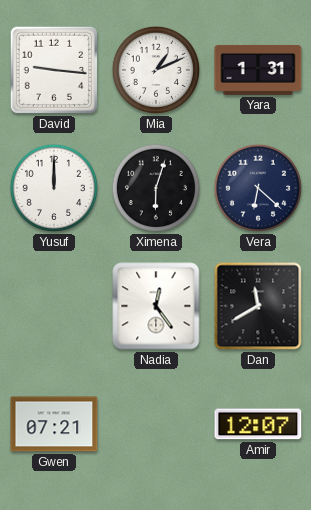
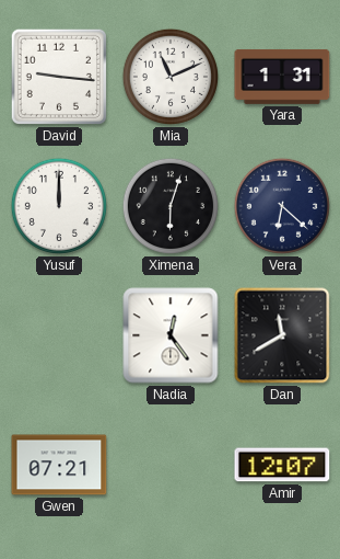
Mia: 1:11 -> 11:11 (171, 77)
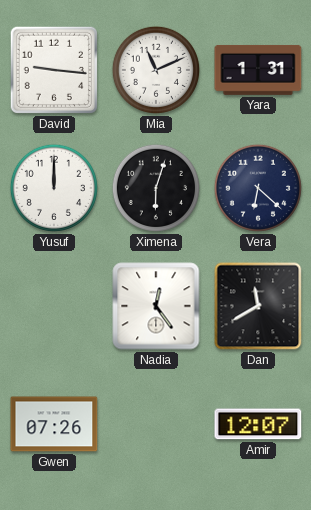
Gwen: 07:21 -> 07:26 (54, 424)
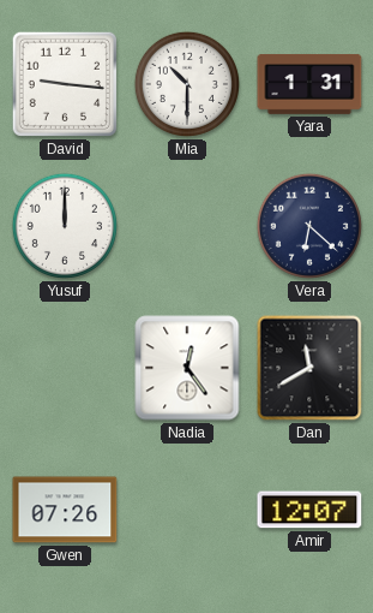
Mia: 11:11 -> 10:30 (187, 84)
Ximena: 6:03 -> none (156, 188)
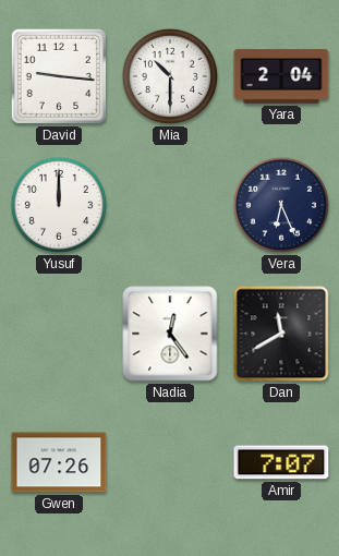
Yara: 1:31 -> 2:04 (281, 76)
Vera: 6:22 -> 6:26 (281, 205)
Amir: 12:07 -> 7:07 (281, 462)
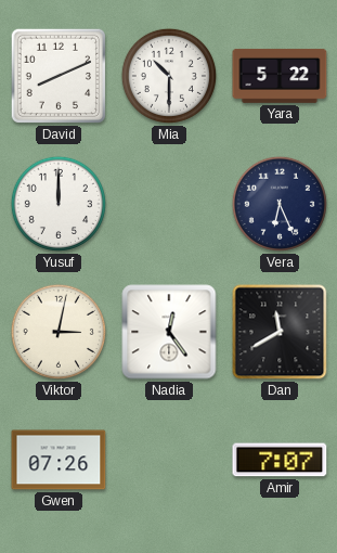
David: 9:16 -> 8:11 (59, 76)
Yara: 2:04 -> 5:22 (280, 76)
Viktor: none -> 3:02 (59, 332)
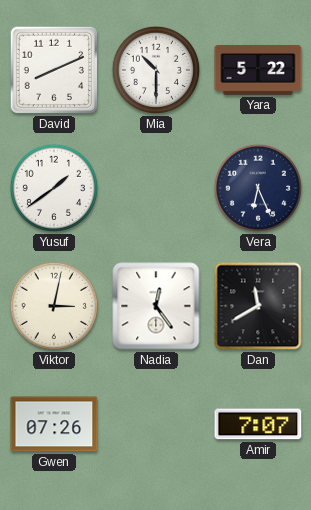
Yusuf: 12:00 -> 1:39 (54, 188)
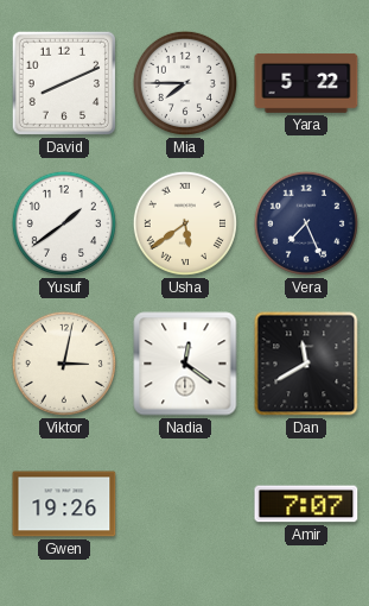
Mia: 10:30 -> 7:45 (185, 83)
Usha: none -> 5:39 (185, 223)
Vera: 6:26 -> 7:26 (306, 223)
Nadia: 12:24 -> 12:21 (185, 364)
Gwen: 07:26 -> 19:26 (64, 504)
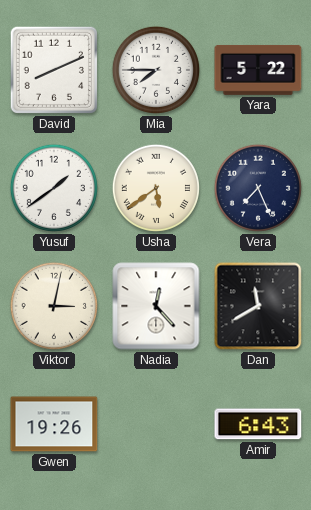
Nadia: 12:21 -> 12:23 (156, 306)
Amir: 7:07 -> 6:43 (258, 424)
